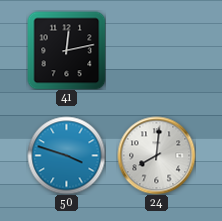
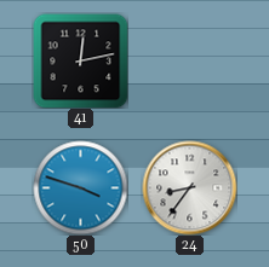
24: 8:01 -> 8:36 (189, 187)
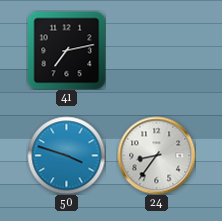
41: 12:13 -> 7:13 (66, 50)
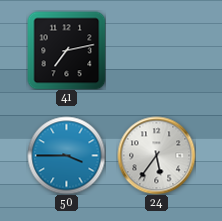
50: 3:48 -> 3:45 (66, 155)
24: 8:36 -> 5:36 (156, 155)
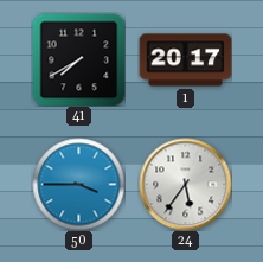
41: 7:13 -> 7:40 (78, 59)
1: none -> 20:17 (185, 60)
